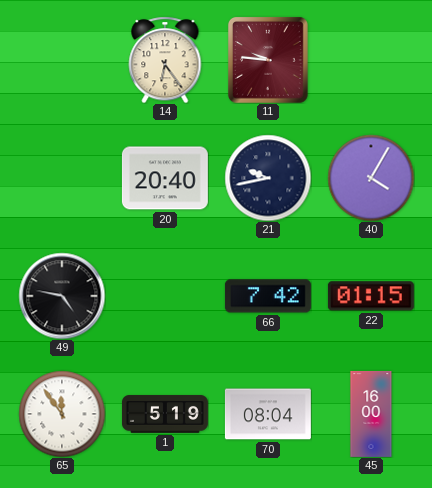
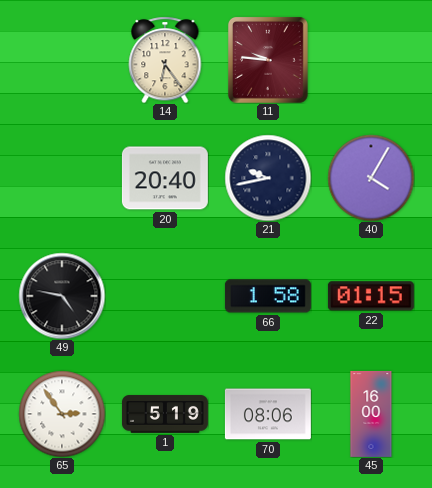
66: 7:42 -> 1:58 (268, 296)
65: 11:54 -> 2:54 (62, 414)
70: 08:04 -> 08:06 (268, 414)
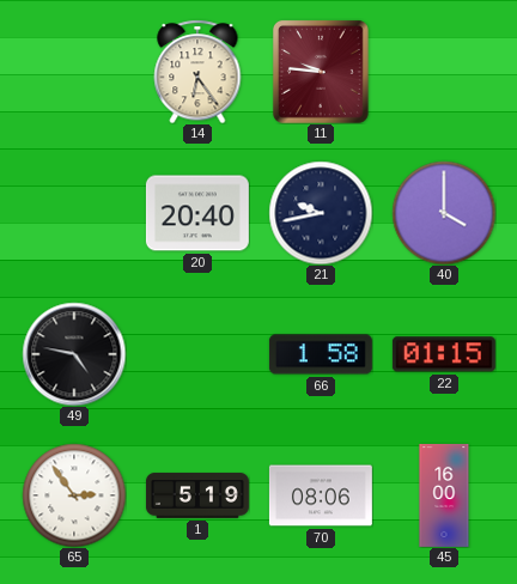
40: 4:05 -> 4:00 (444, 213)
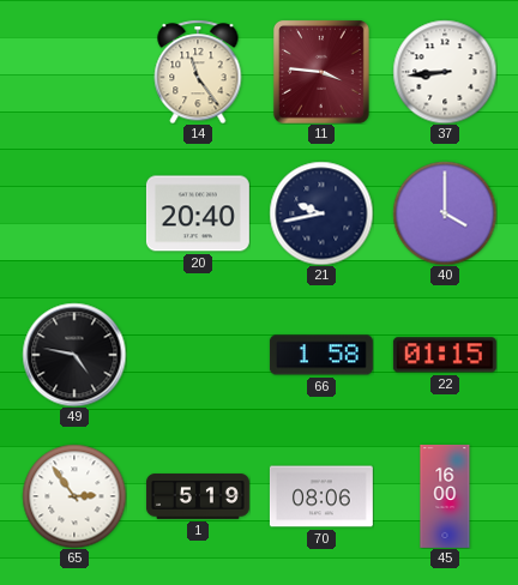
14: 6:24 -> 11:24 (198, 72)
11: 9:46 -> 3:46 (321, 72)
37: none -> 8:44 (445, 72)
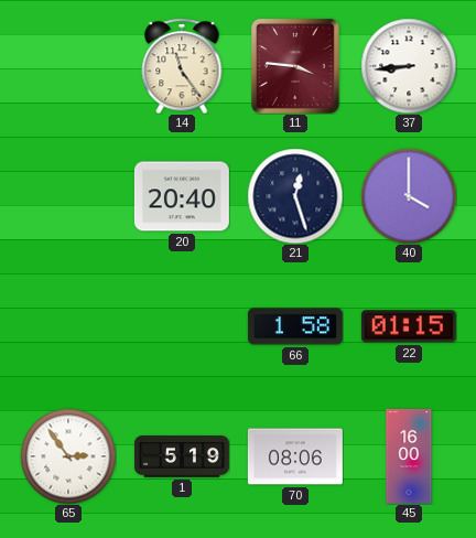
21: 9:43 -> 12:27 (295, 196)
49: 4:47 -> none (74, 355)
